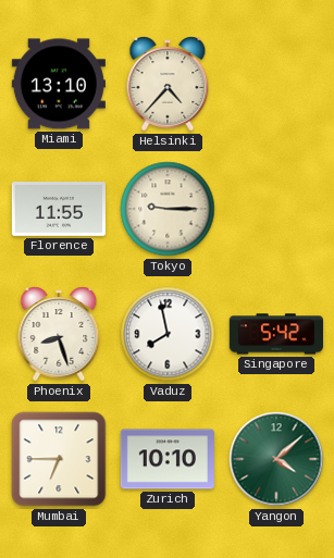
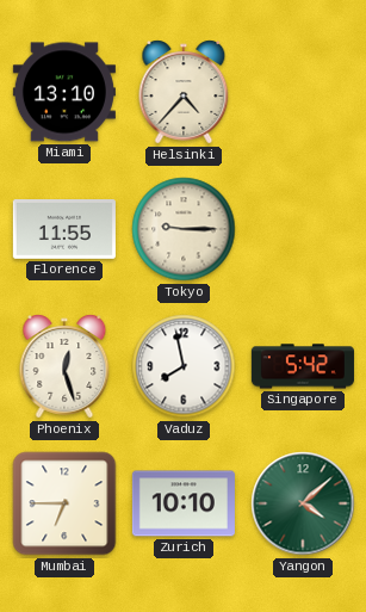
Phoenix: 8:27 -> 12:27 (64, 366)
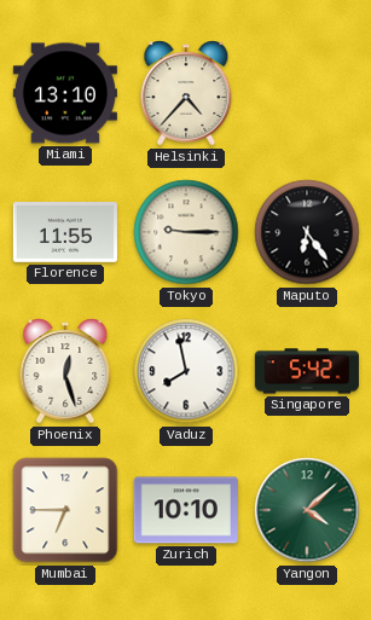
Maputo: none -> 6:24 (307, 232)
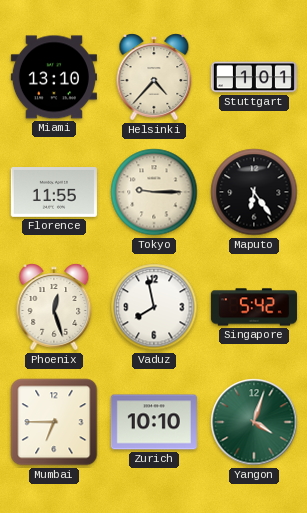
Stuttgart: none -> 1:01 (254, 77)
Yangon: 4:08 -> 4:03 (254, 422)
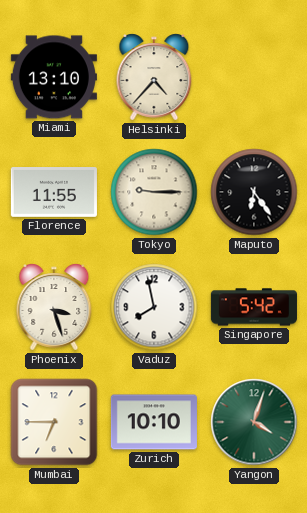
Stuttgart: 1:01 -> none (254, 77)
Phoenix: 12:27 -> 3:27 (54, 307)
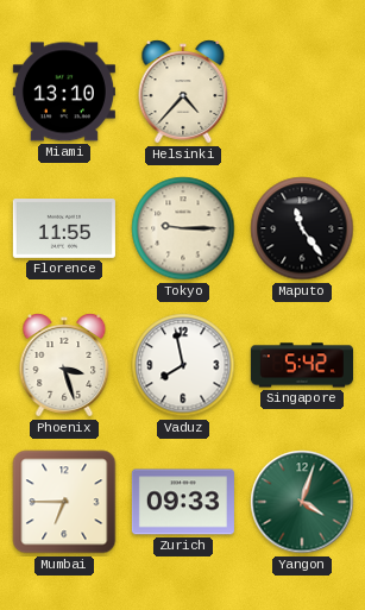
Maputo: 6:24 -> 11:24 (302, 228)
Zurich: 10:10 -> 09:33 (183, 502)
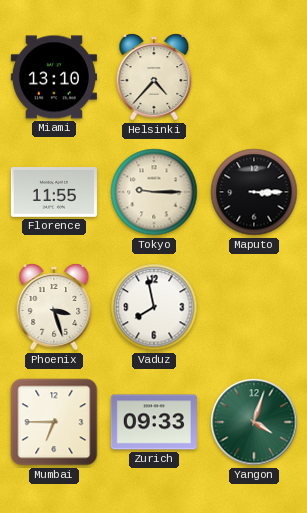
Maputo: 11:24 -> 3:15 (254, 192)
Singapore: 5:42 -> none (302, 365)
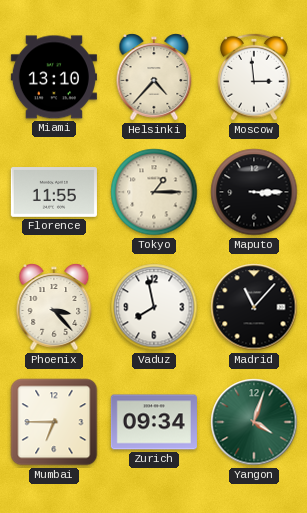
Moscow: none -> 2:59 (255, 77)
Tokyo: 9:15 -> 1:15 (154, 192)
Phoenix: 3:27 -> 3:23 (54, 307)
Madrid: none -> 11:07 (254, 307)
Zurich: 09:33 -> 09:34 (154, 422)
